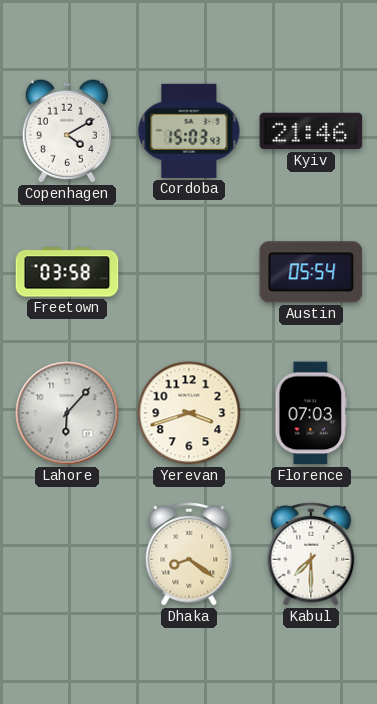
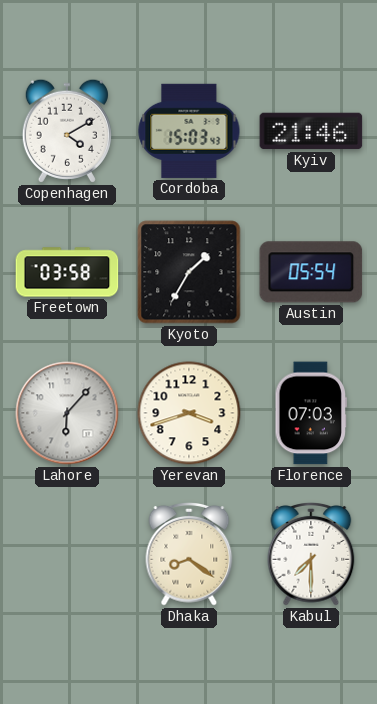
Kyoto: none -> 1:35 (189, 272)
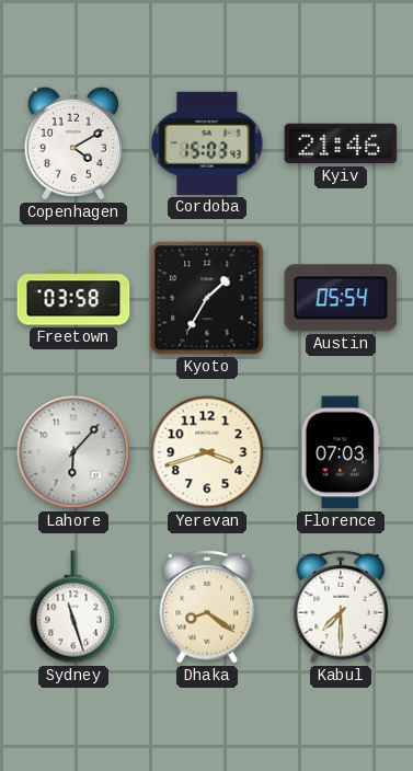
Sydney: none -> 11:27 (73, 607)
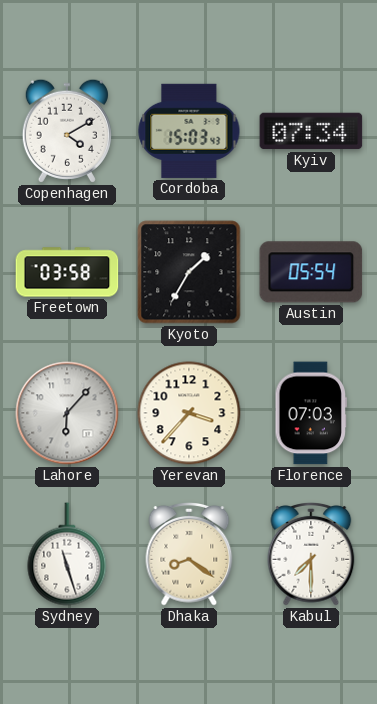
Kyiv: 21:46 -> 07:34 (311, 131)
Yerevan: 3:42 -> 3:37 (189, 413)
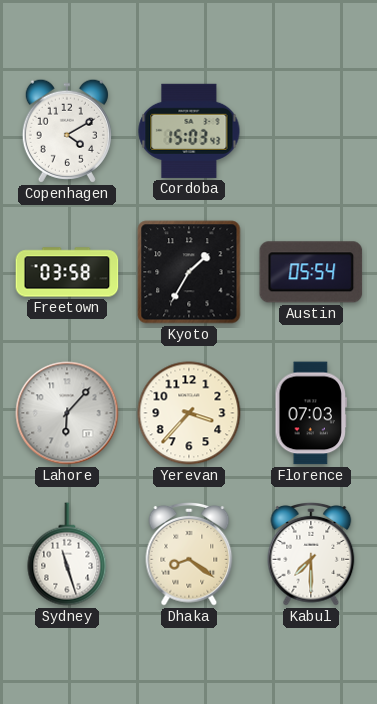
Kyiv: 07:34 -> none (311, 131)
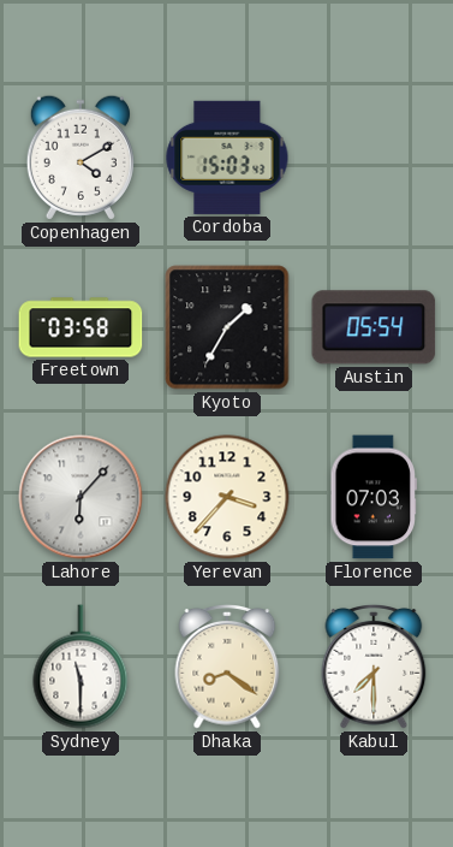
Sydney: 11:27 -> 11:30 (81, 667)
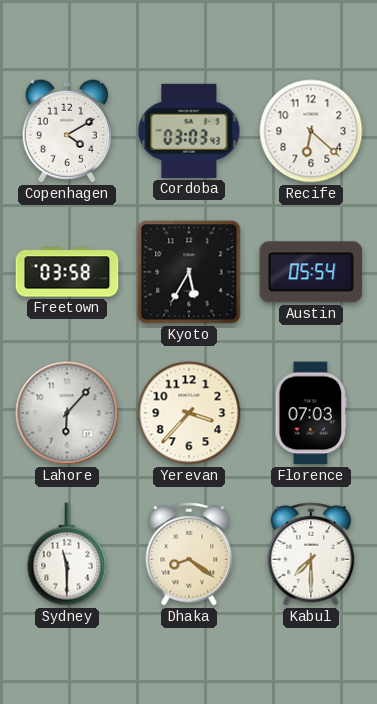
Cordoba: 15:03 -> 03:03 (189, 131)
Recife: none -> 6:22 (311, 131)
Kyoto: 1:35 -> 5:35 (189, 272)
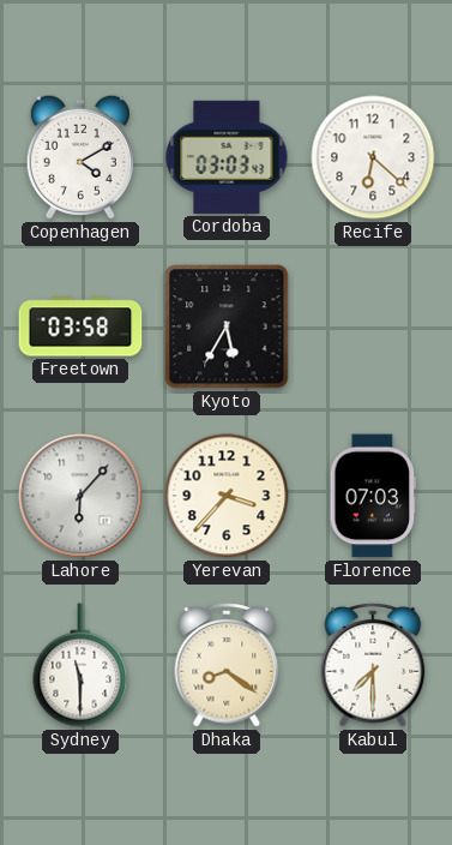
Austin: 05:54 -> none (311, 272)
